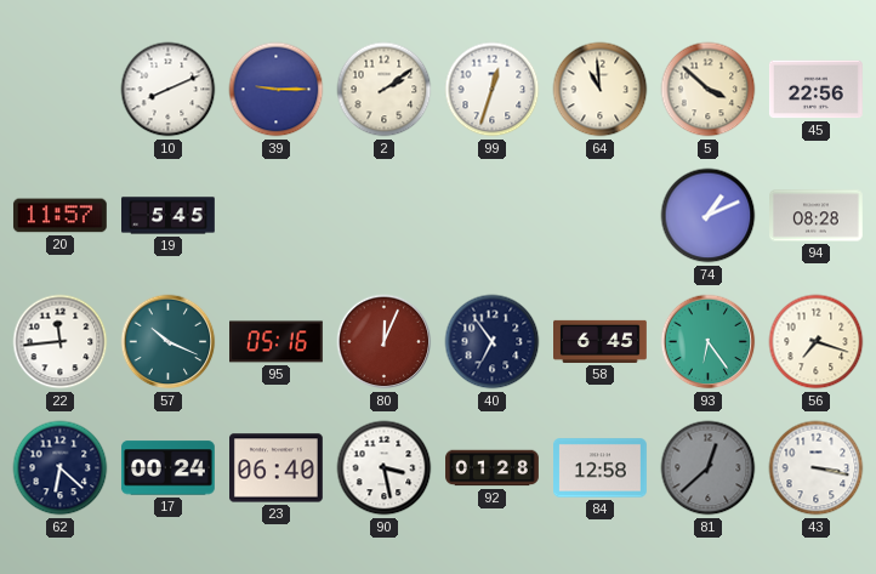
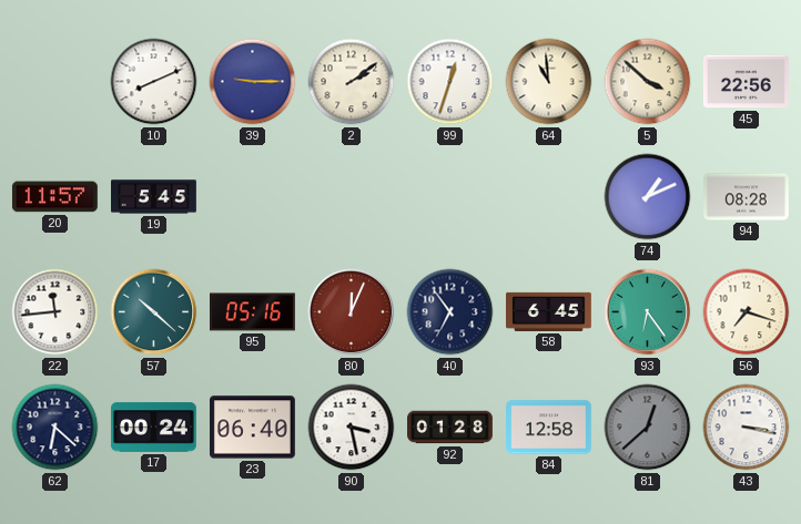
57: 10:19 -> 10:22 (154, 312)
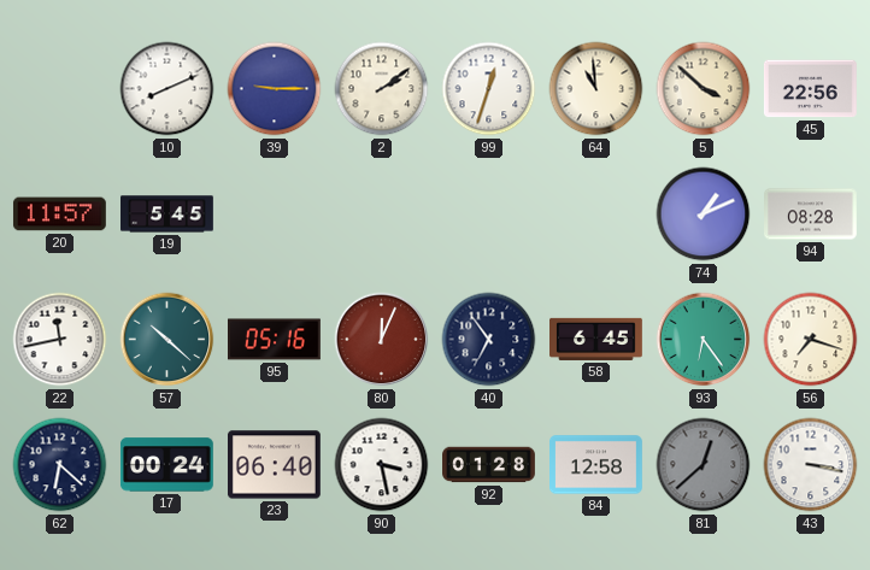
22: 11:44 -> 11:43 (60, 340)
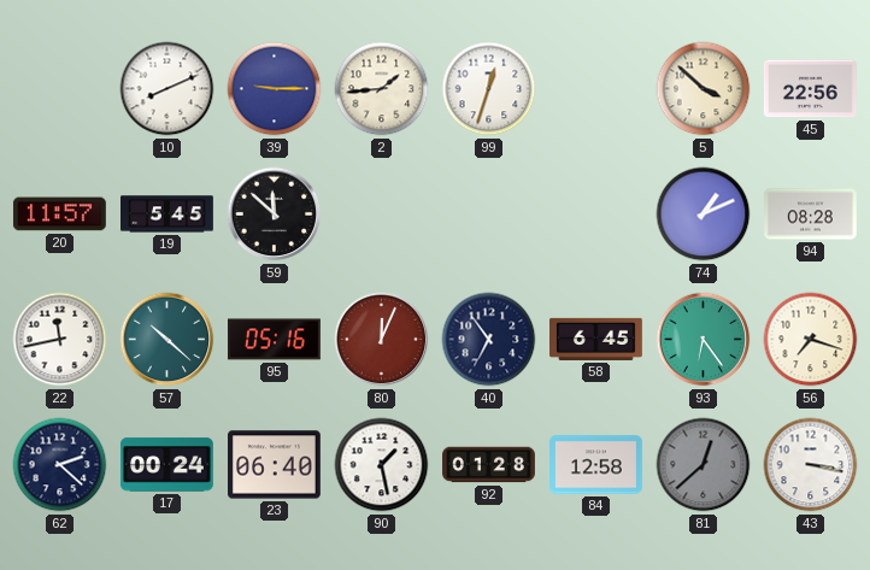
2: 2:09 -> 1:44 (382, 89)
64: 10:59 -> none (596, 89)
59: none -> 11:52 (275, 215)
62: 6:22 -> 2:22 (60, 465)
90: 3:28 -> 1:28 (382, 465)
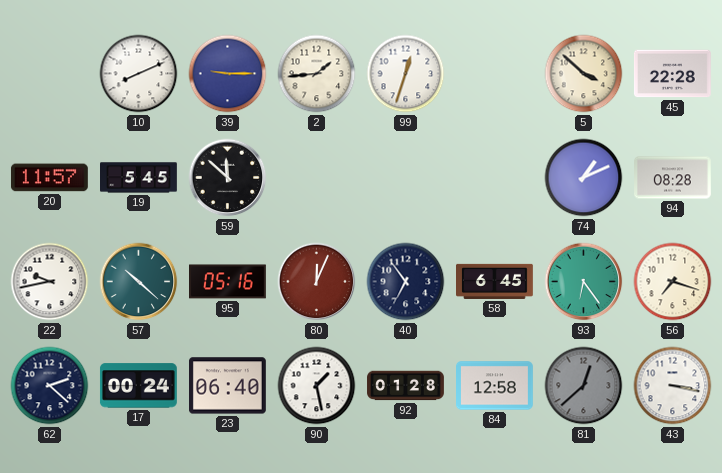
45: 22:56 -> 22:28 (673, 74)
22: 11:43 -> 9:43 (50, 282)
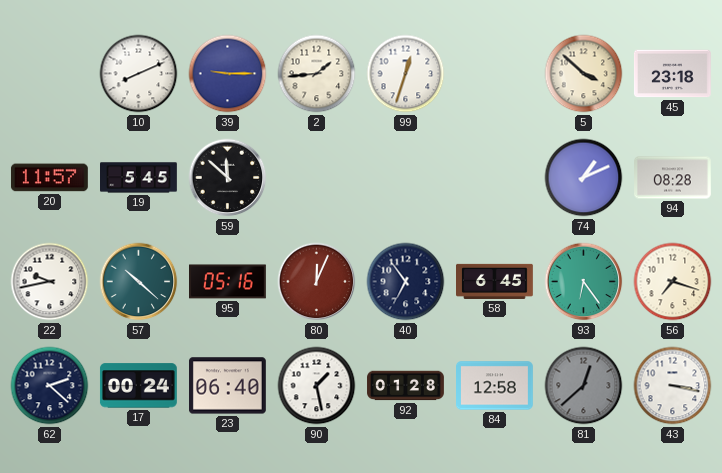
45: 22:28 -> 23:18 (673, 74)
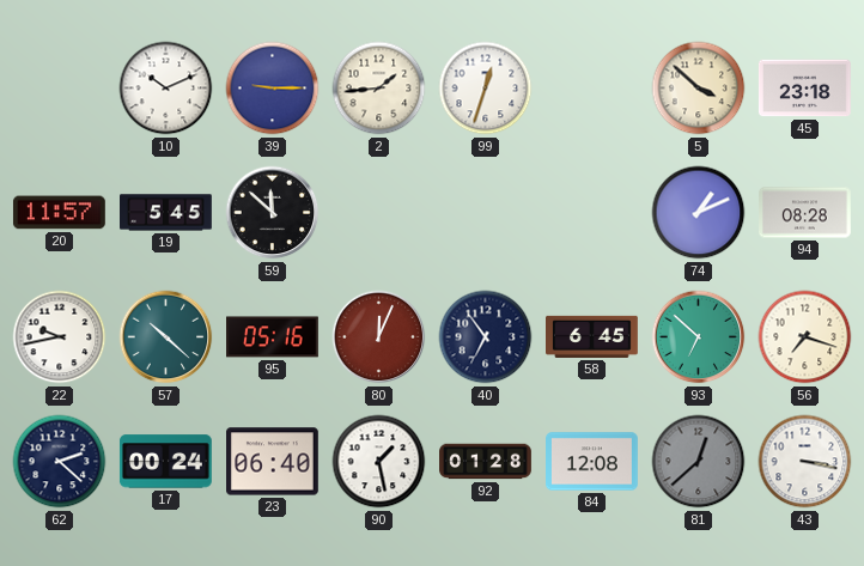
10: 8:11 -> 10:11 (166, 89)
93: 6:24 -> 6:52 (699, 337)
84: 12:58 -> 12:08 (592, 462)
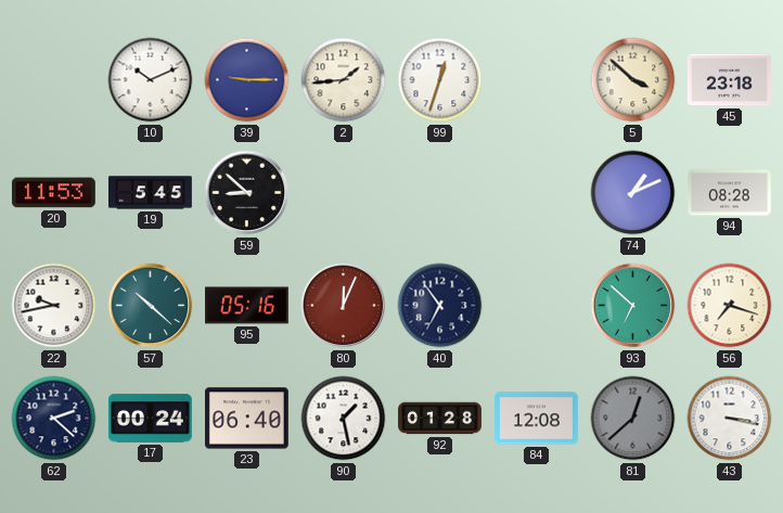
20: 11:57 -> 11:53 (53, 193)
59: 11:52 -> 8:52 (247, 193)
58: 6:45 -> none (592, 336)
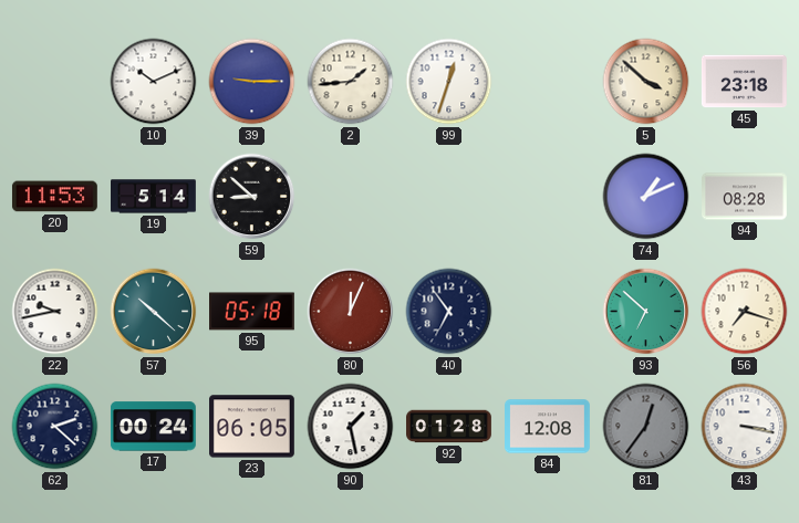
19: 5:45 -> 5:14 (154, 197)
95: 05:16 -> 05:18 (252, 312)
23: 06:40 -> 06:05 (252, 427)
81: 12:38 -> 12:36 (646, 427)
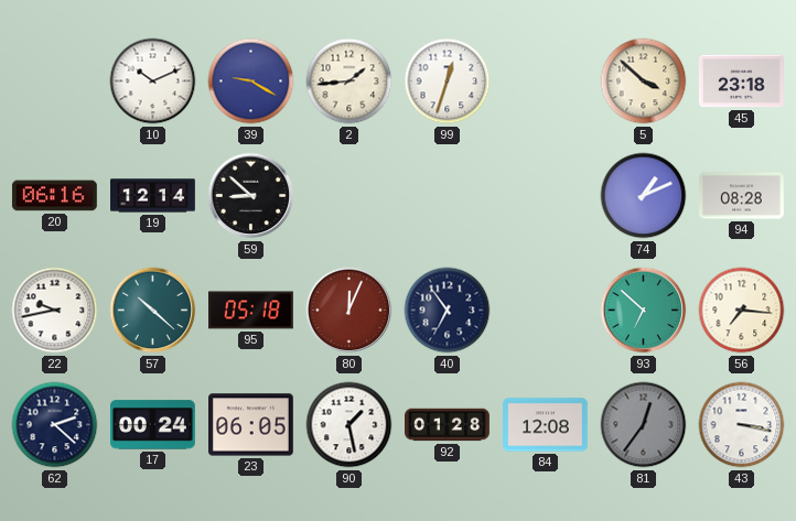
39: 9:15 -> 9:20 (251, 82)
20: 11:53 -> 06:16 (54, 196)
19: 5:14 -> 12:14 (153, 196)
56: 7:18 -> 7:16 (742, 311)
